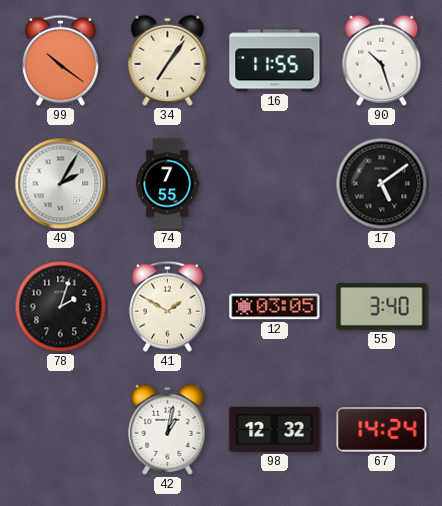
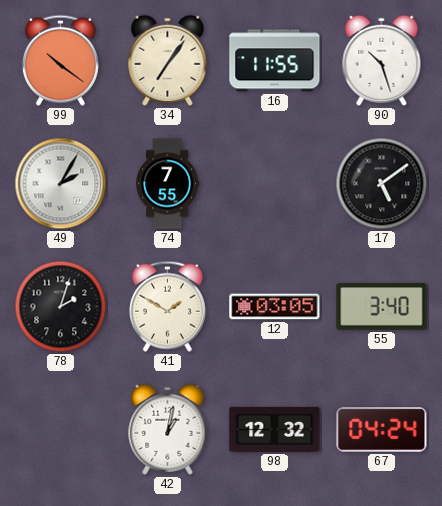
67: 14:24 -> 04:24 (382, 430)
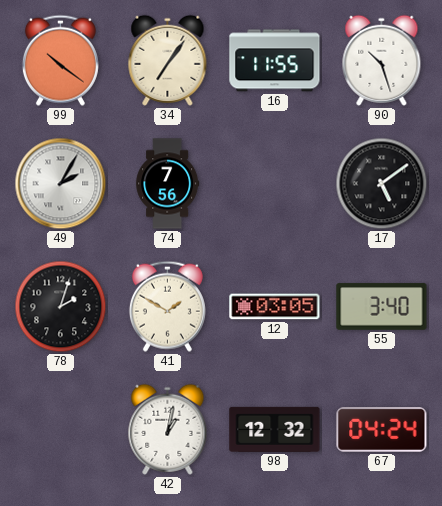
74: 7:55 -> 7:56 (168, 184)
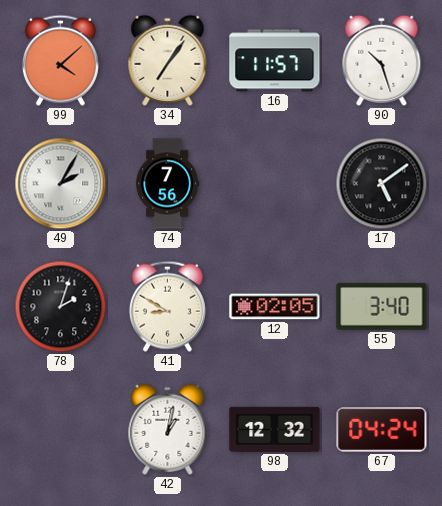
99: 10:21 -> 4:08 (60, 60)
16: 11:55 -> 11:57 (275, 61)
41: 1:50 -> 8:50 (167, 306)
12: 03:05 -> 02:05 (275, 307)
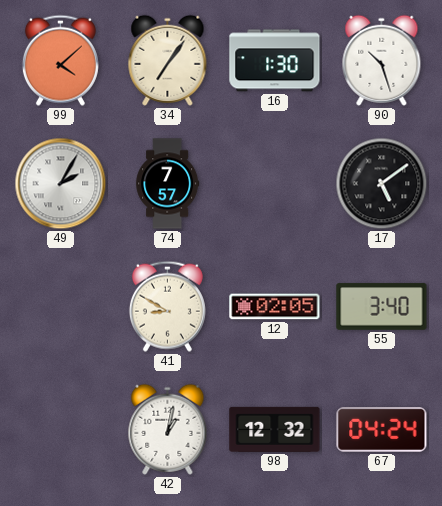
16: 11:57 -> 1:30 (275, 61)
74: 7:56 -> 7:57 (168, 184)
78: 2:03 -> none (61, 307)
